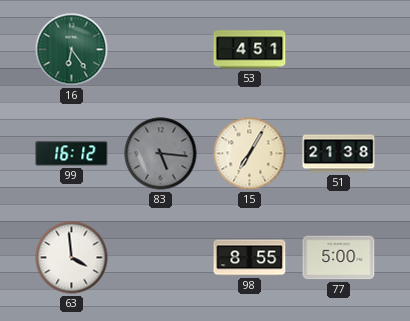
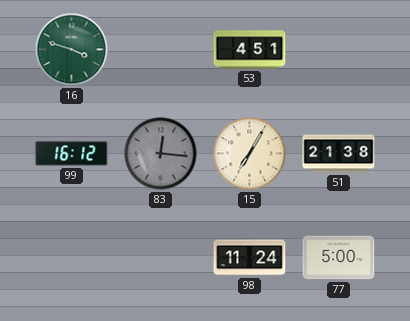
16: 6:24 -> 3:48 (72, 50)
83: 5:16 -> 12:16 (161, 154)
63: 3:59 -> none (72, 258)
98: 8:55 -> 11:24 (250, 258)
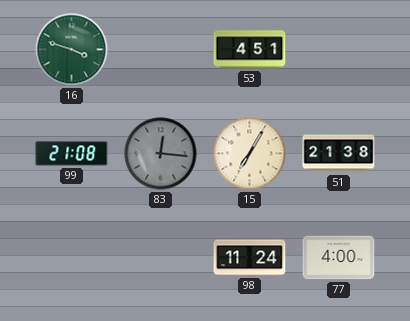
99: 16:12 -> 21:08 (72, 154)
77: 5:00 -> 4:00 (339, 258)
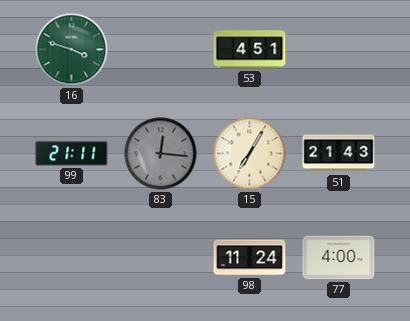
99: 21:08 -> 21:11 (72, 154)
51: 21:38 -> 21:43 (339, 154)
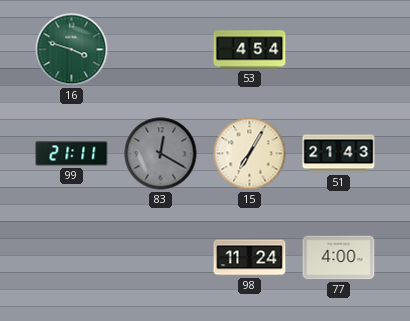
53: 4:51 -> 4:54 (250, 50)
83: 12:16 -> 12:20 (161, 154)
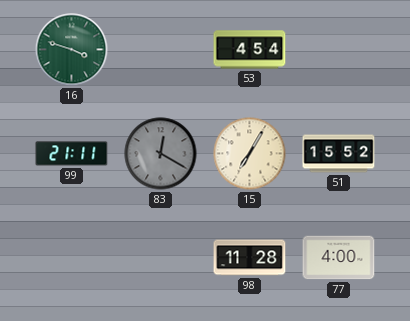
51: 21:43 -> 15:52 (339, 154)
98: 11:24 -> 11:28 (250, 258)
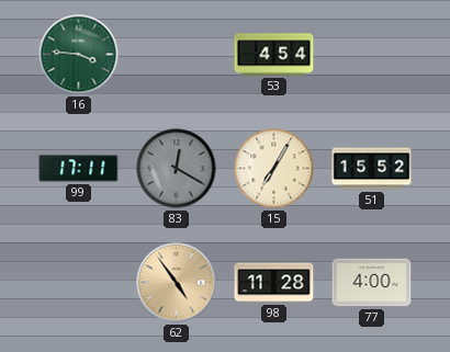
16: 3:48 -> 3:46 (79, 55)
99: 21:11 -> 17:11 (79, 169)
62: none -> 4:54 (177, 283)
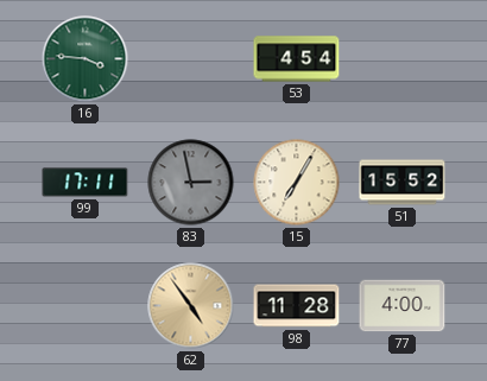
83: 12:20 -> 2:58 (191, 183)
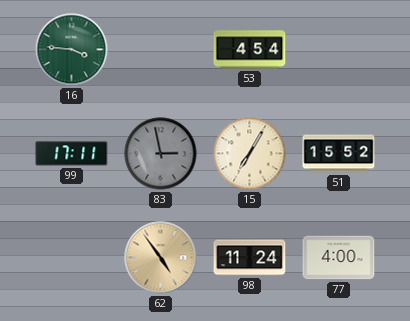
98: 11:28 -> 11:24 (250, 258)
